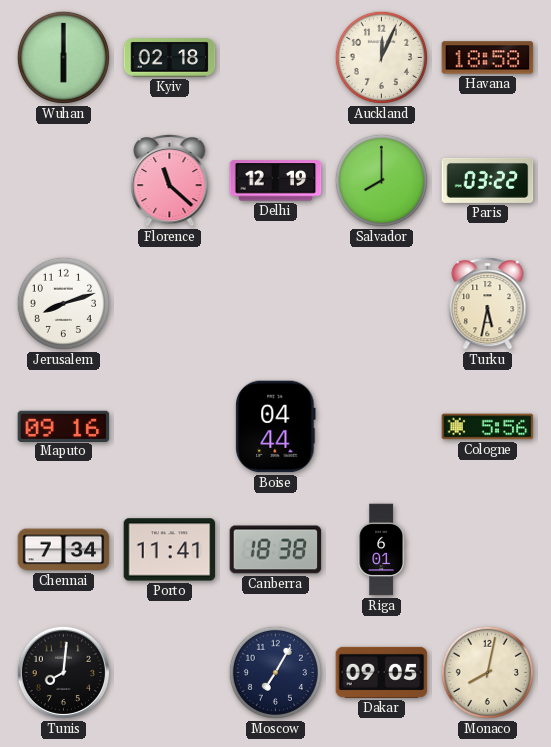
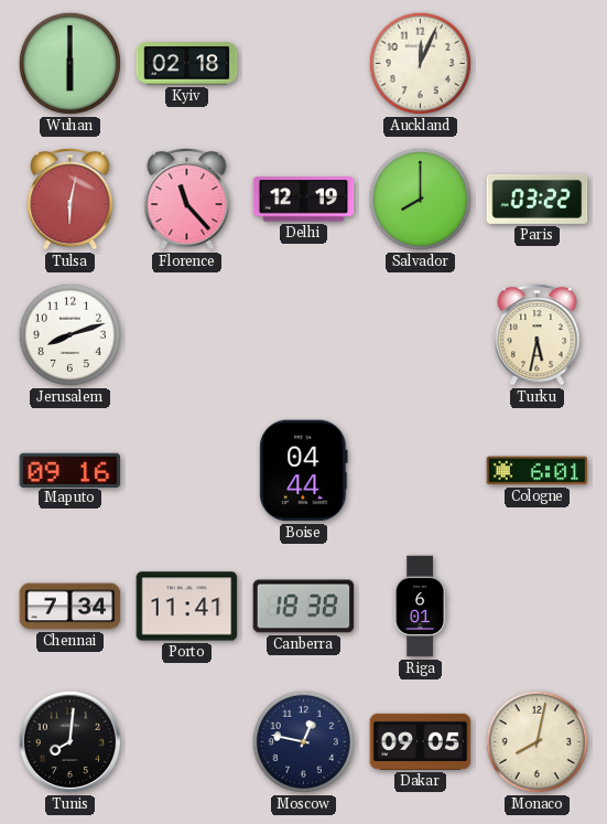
Havana: 18:58 -> none (488, 58)
Tulsa: none -> 6:02 (71, 199)
Florence: 11:22 -> 11:23 (187, 199)
Cologne: 5:56 -> 6:01 (538, 471)
Moscow: 7:05 -> 12:47 (303, 741)
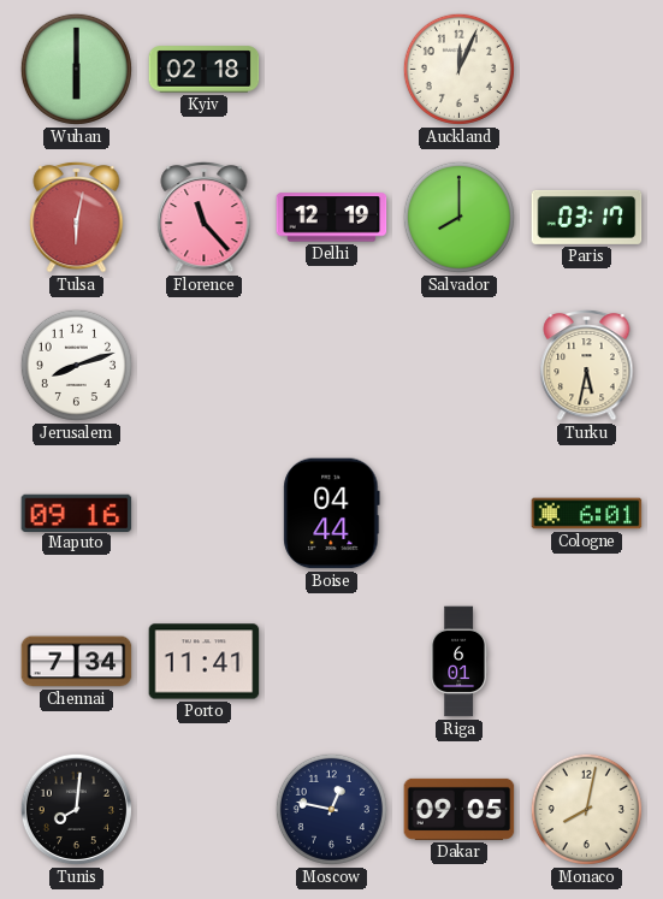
Paris: 03:22 -> 03:17 (587, 217)
Canberra: 18:38 -> none (304, 607)
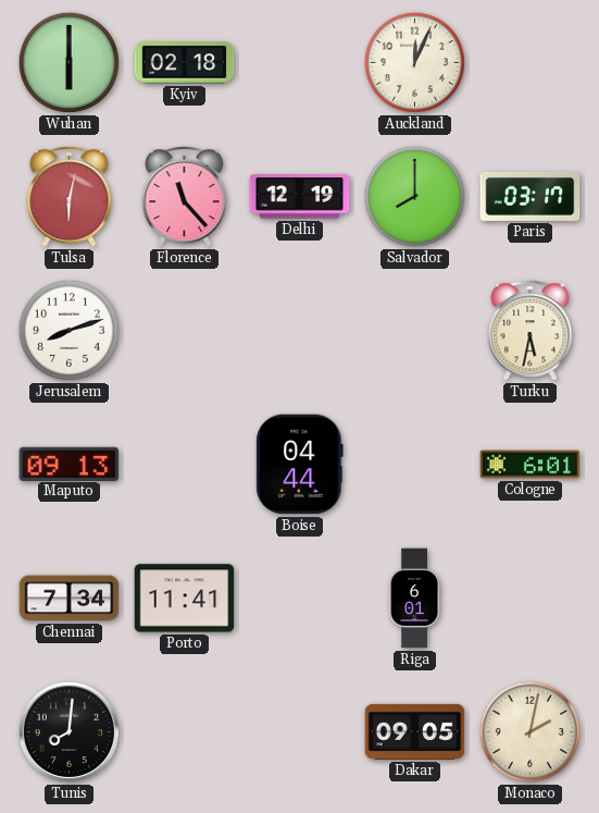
Maputo: 09:16 -> 09:13 (70, 464)
Moscow: 12:47 -> none (331, 809)
Monaco: 8:02 -> 2:02 (529, 731)
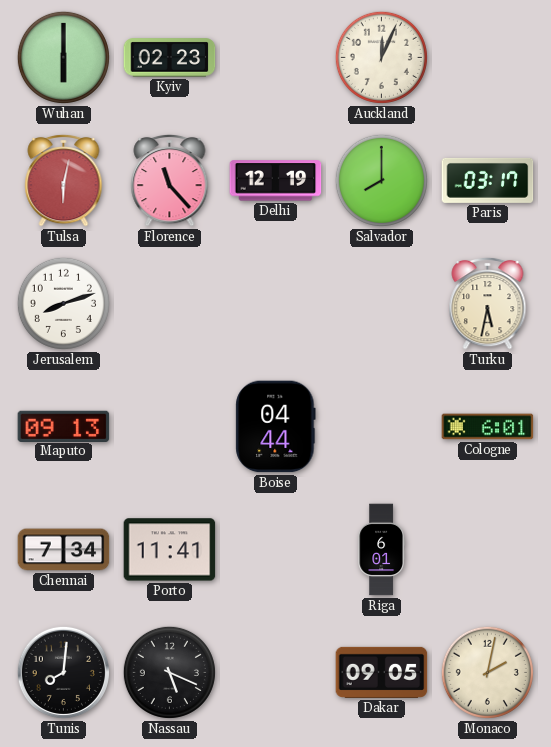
Kyiv: 02:18 -> 02:23 (170, 58)
Nassau: none -> 5:19 (169, 672)
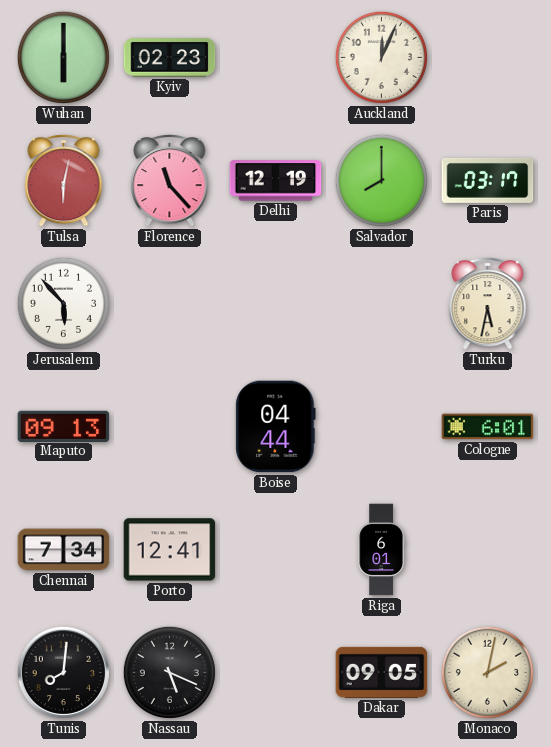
Jerusalem: 8:12 -> 5:53 (63, 303)
Porto: 11:41 -> 12:41 (170, 550)
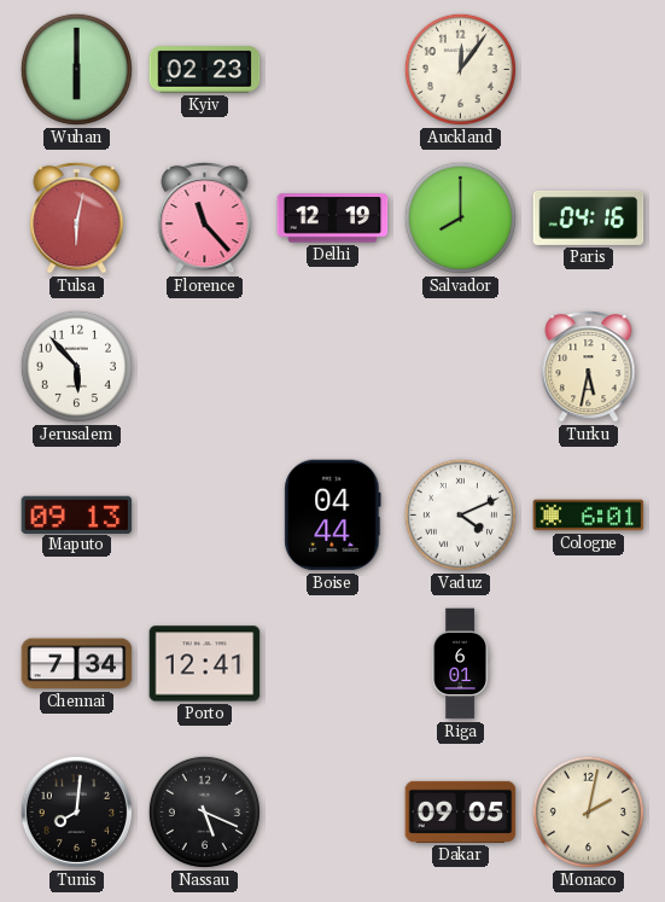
Auckland: 12:04 -> 12:06 (460, 69)
Paris: 03:17 -> 04:16 (589, 217)
Vaduz: none -> 4:11 (460, 514)
